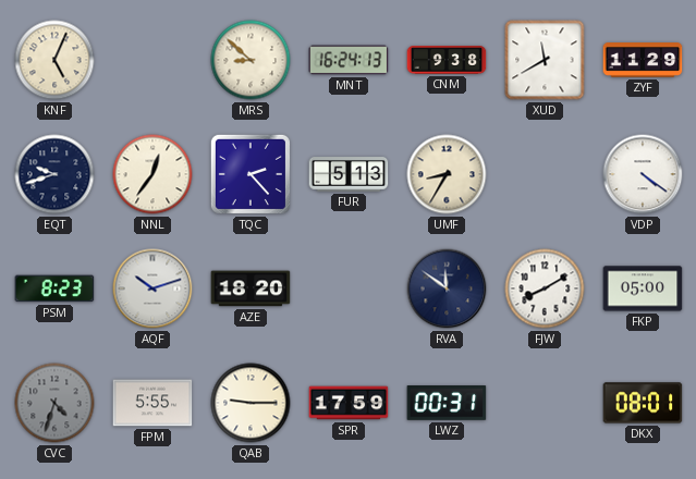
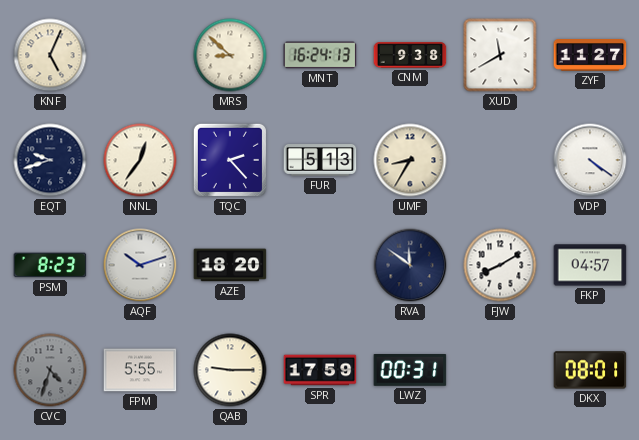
ZYF: 11:29 -> 11:27 (590, 56)
FKP: 05:00 -> 04:57 (590, 265)
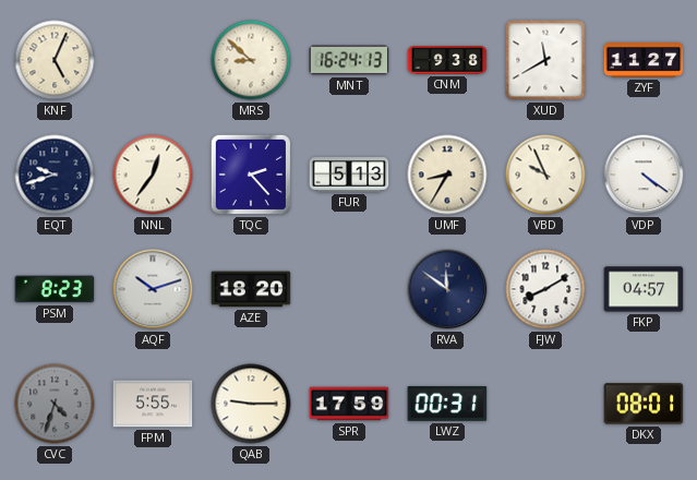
VBD: none -> 9:56 (545, 175)
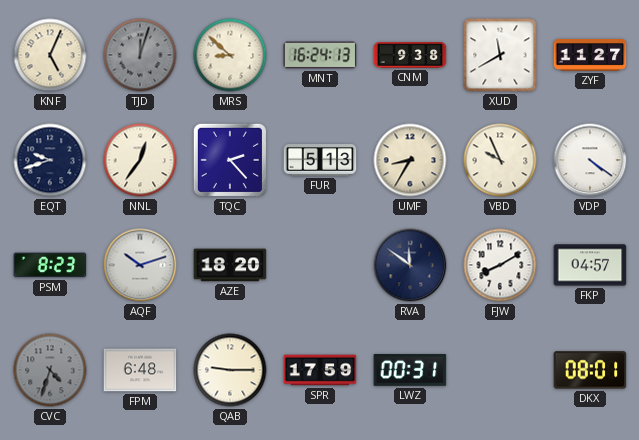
TJD: none -> 12:03 (140, 55)
FPM: 5:55 -> 6:48 (140, 370)
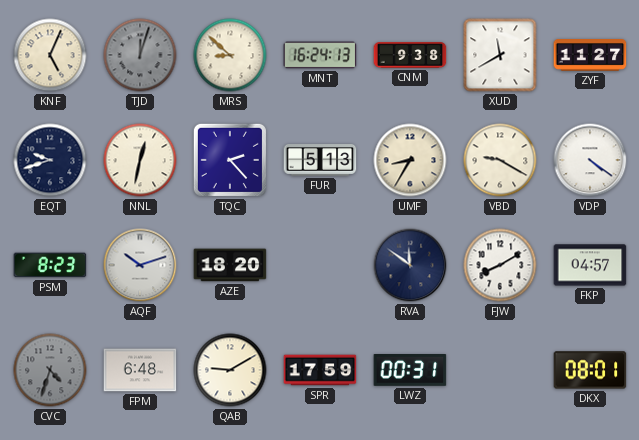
NNL: 12:36 -> 12:32 (140, 160)
VBD: 9:56 -> 9:20 (500, 160)
QAB: 9:15 -> 9:10 (230, 370)
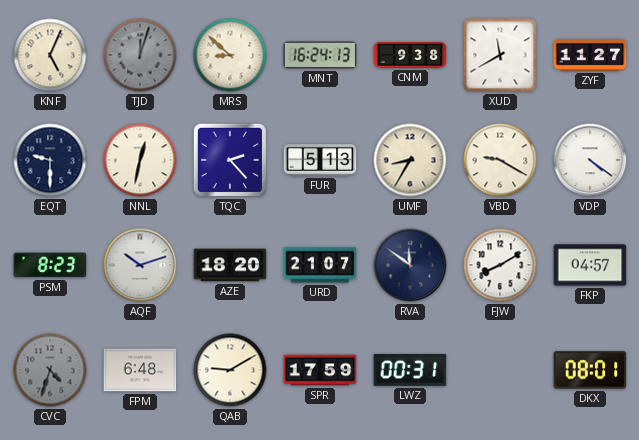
EQT: 9:42 -> 9:30 (50, 160)
URD: none -> 21:07 (320, 265)
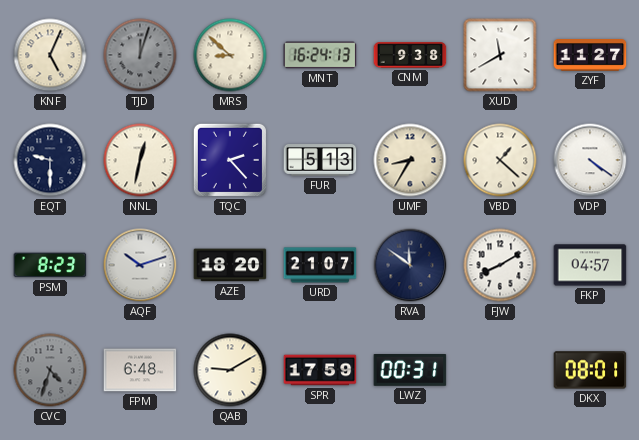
VBD: 9:20 -> 1:22 (500, 160)
